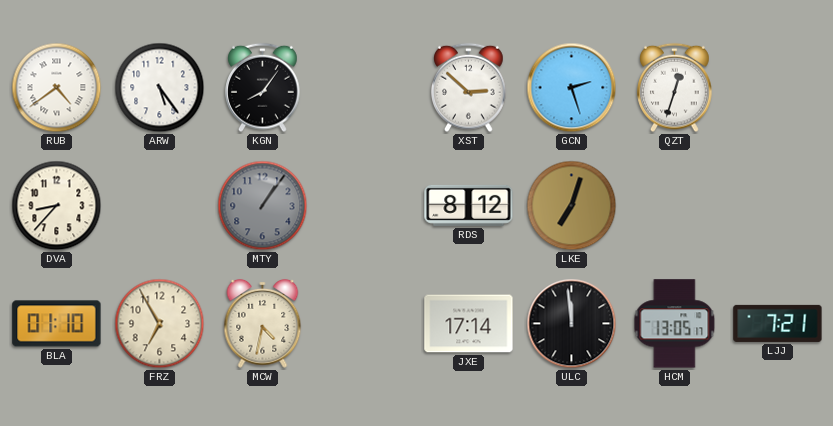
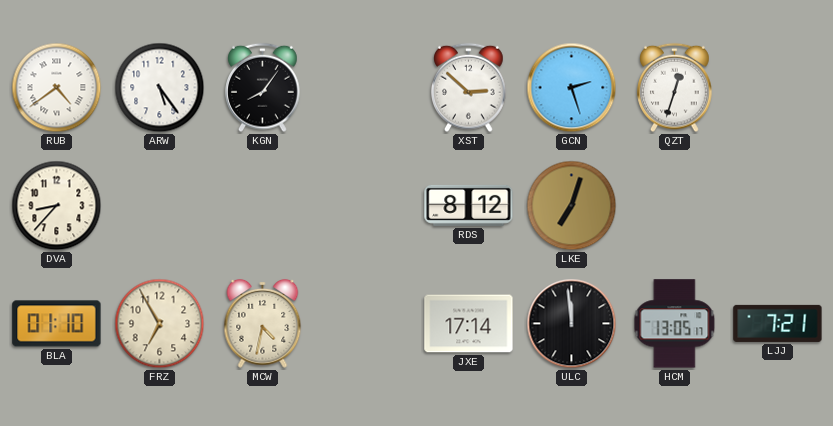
MTY: 1:06 -> none (263, 206)
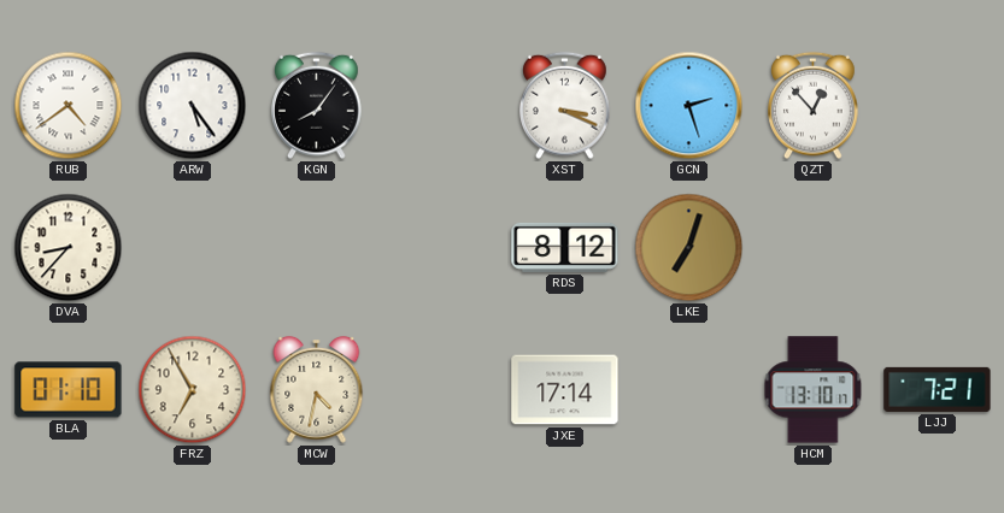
XST: 2:52 -> 3:19 (565, 106)
QZT: 12:33 -> 12:53 (814, 106)
ULC: 11:59 -> none (572, 324)
HCM: 13:05 -> 13:10 (814, 390)
